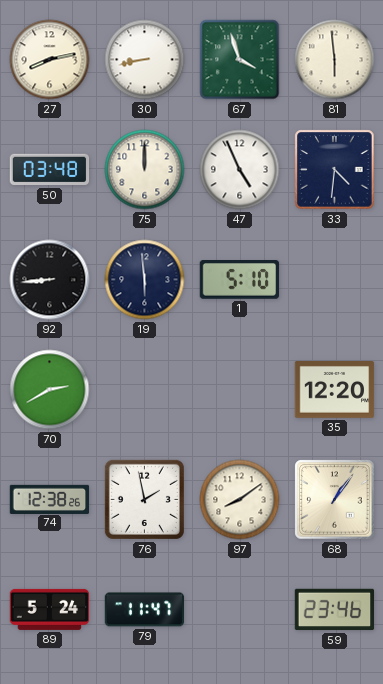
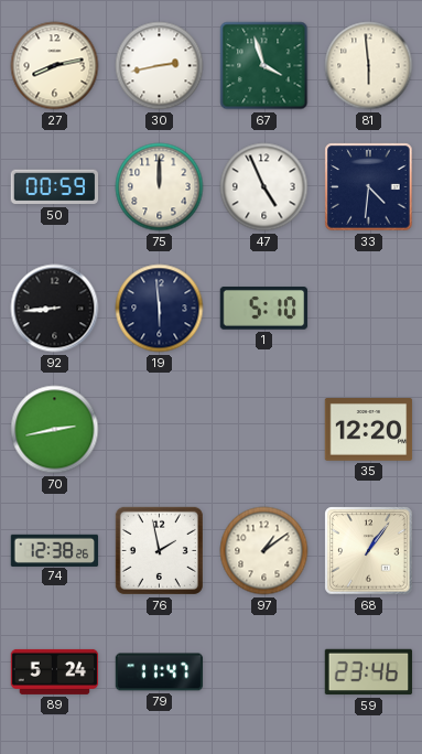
30: 8:43 -> 2:43 (160, 66)
50: 03:48 -> 00:59 (55, 187)
70: 2:40 -> 2:43 (55, 430)
97: 8:09 -> 1:09 (264, 551)
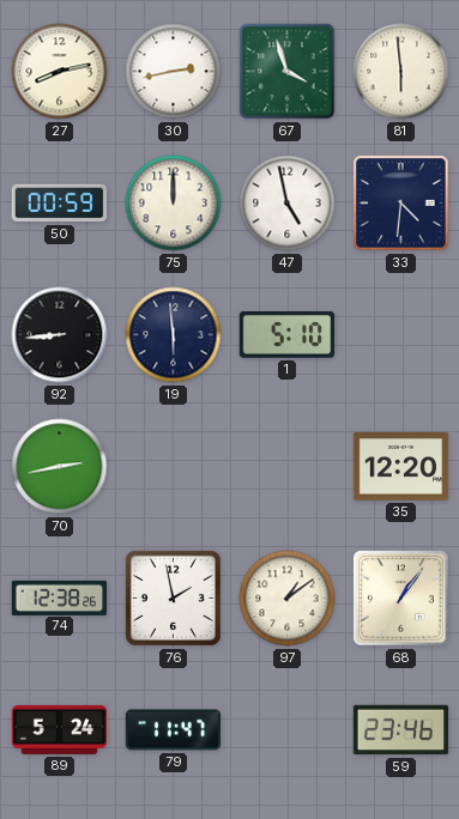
47: 4:56 -> 4:58 (288, 204)
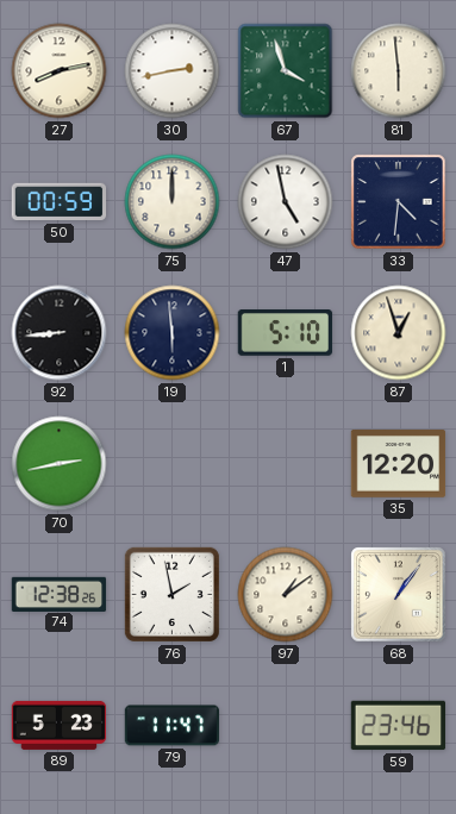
87: none -> 12:57 (399, 333)
89: 5:24 -> 5:23 (60, 725)
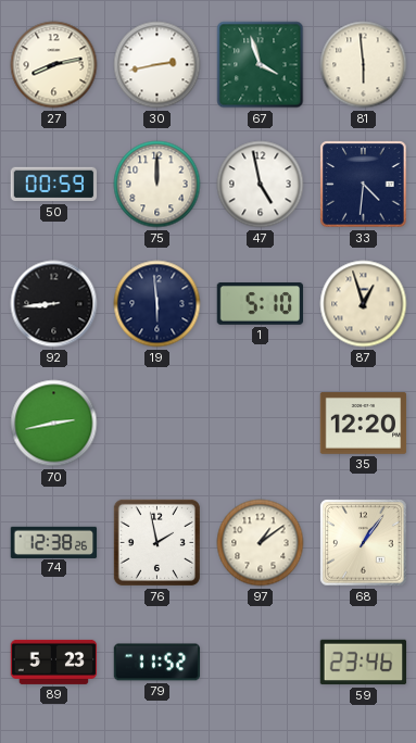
79: 11:47 -> 11:52 (157, 663)
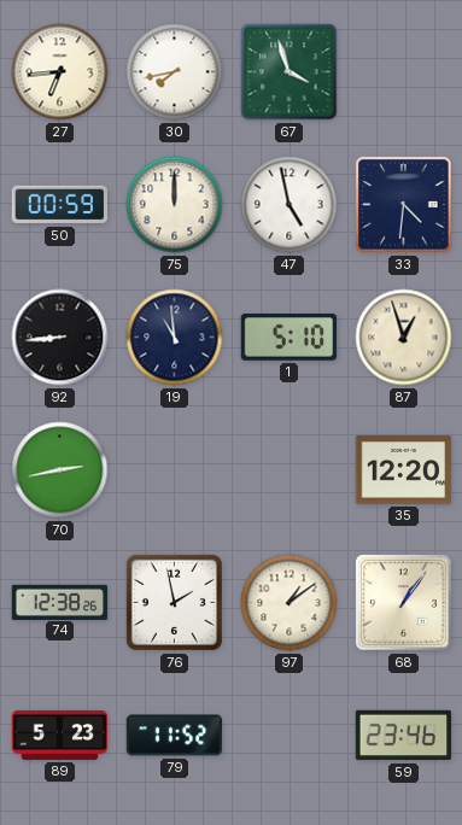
27: 8:13 -> 6:44 (60, 72)
30: 2:43 -> 7:43 (175, 72)
81: 5:59 -> none (364, 65)
19: 5:59 -> 10:59 (175, 338)
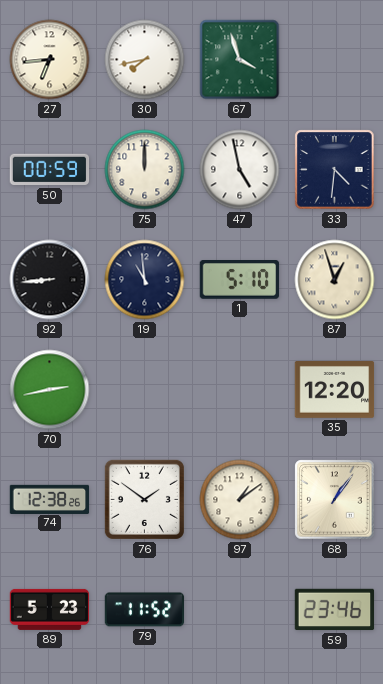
76: 1:58 -> 1:51 (144, 499)
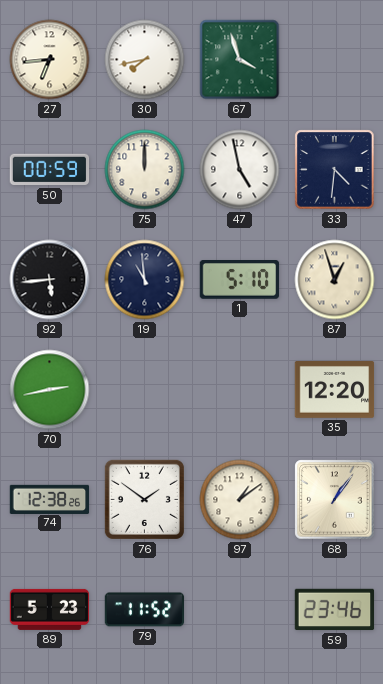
92: 8:44 -> 5:44 (50, 280)
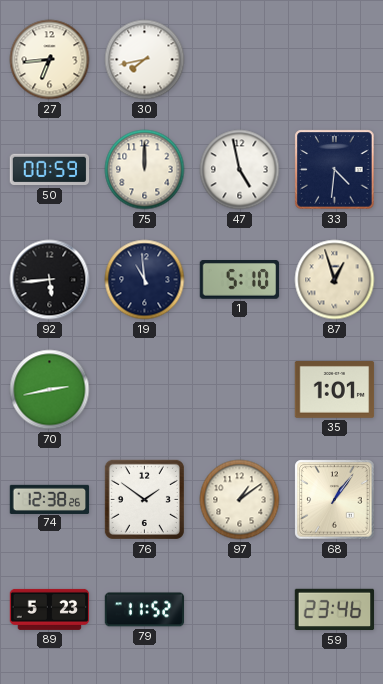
67: 3:57 -> none (240, 60)
35: 12:20 -> 1:01 (335, 390)
